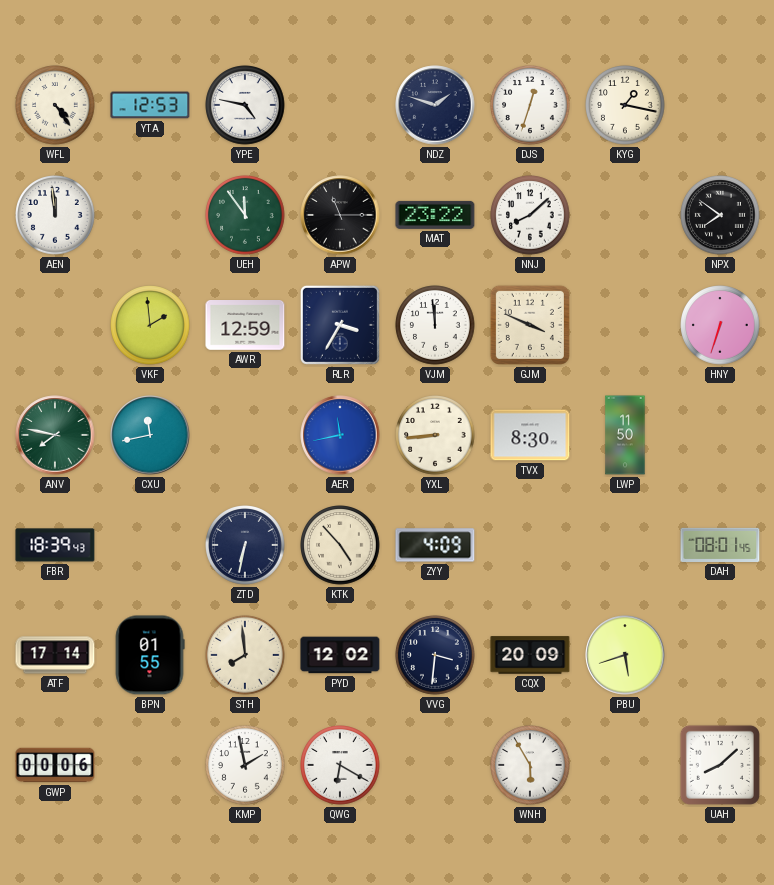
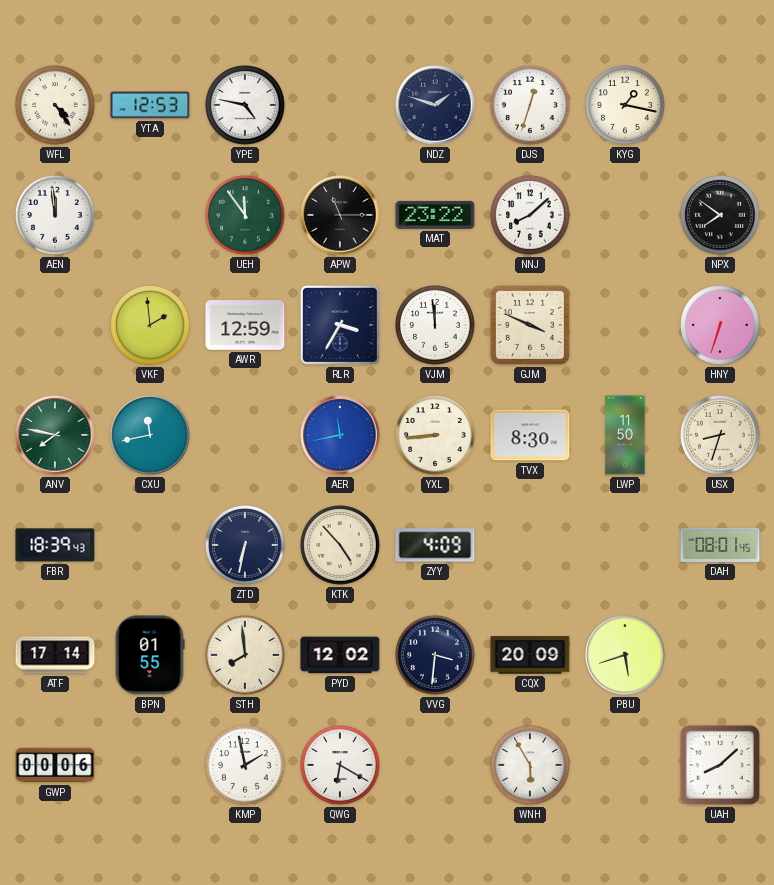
USX: none -> 8:33 (720, 435)
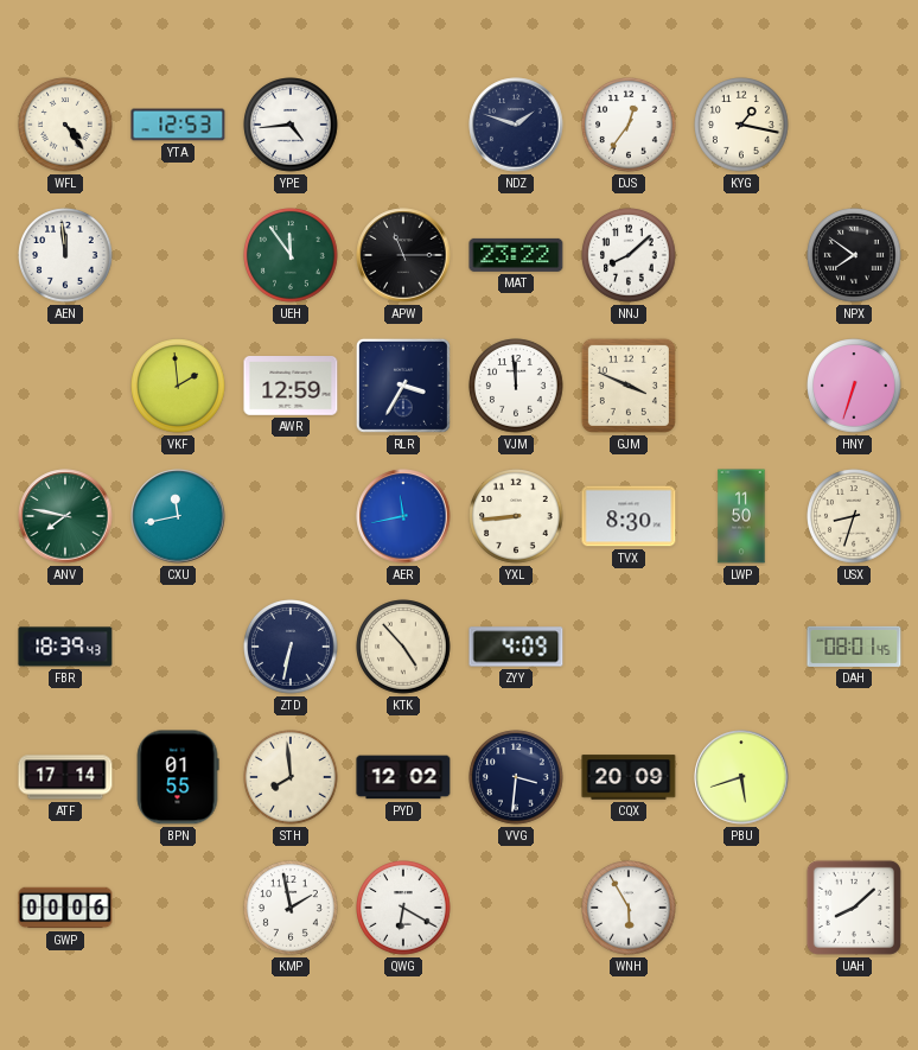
YPE: 4:47 -> 4:44 (291, 125)
DJS: 12:33 -> 12:36 (629, 125)
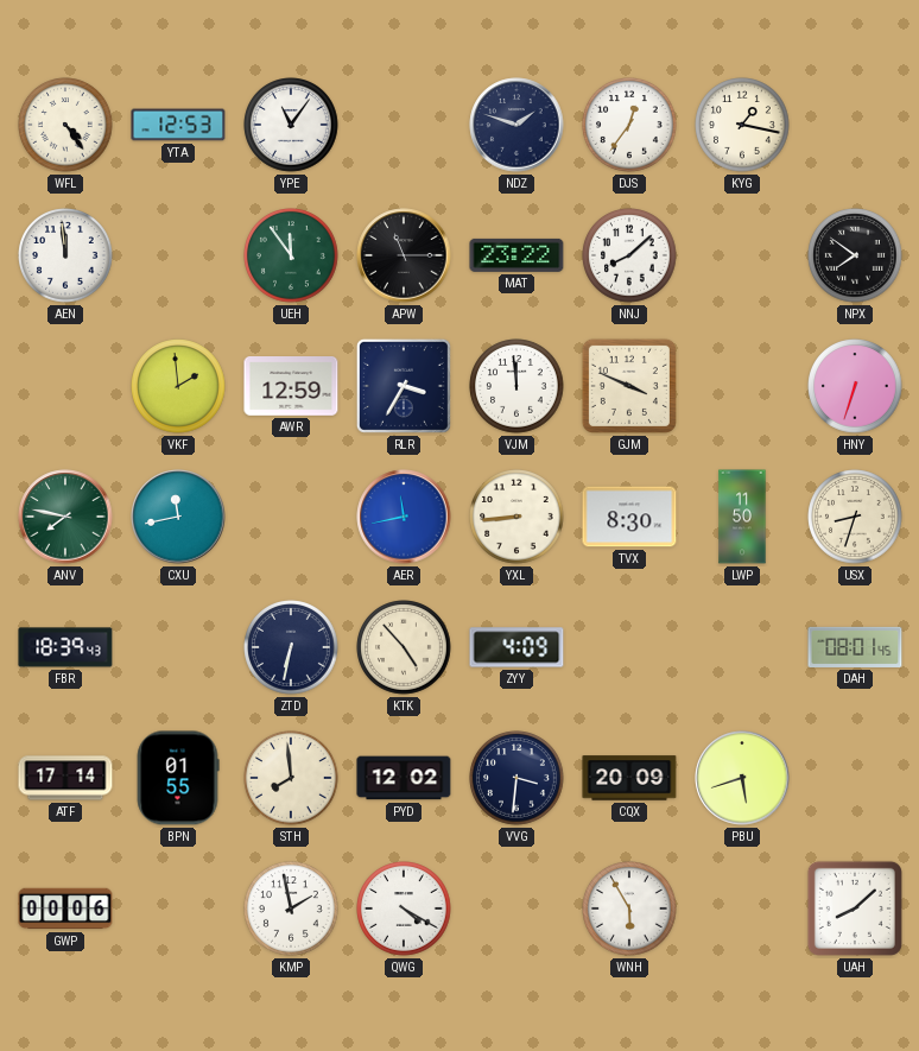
YPE: 4:44 -> 11:06 (291, 125)
QWG: 6:20 -> 4:20 (404, 908)
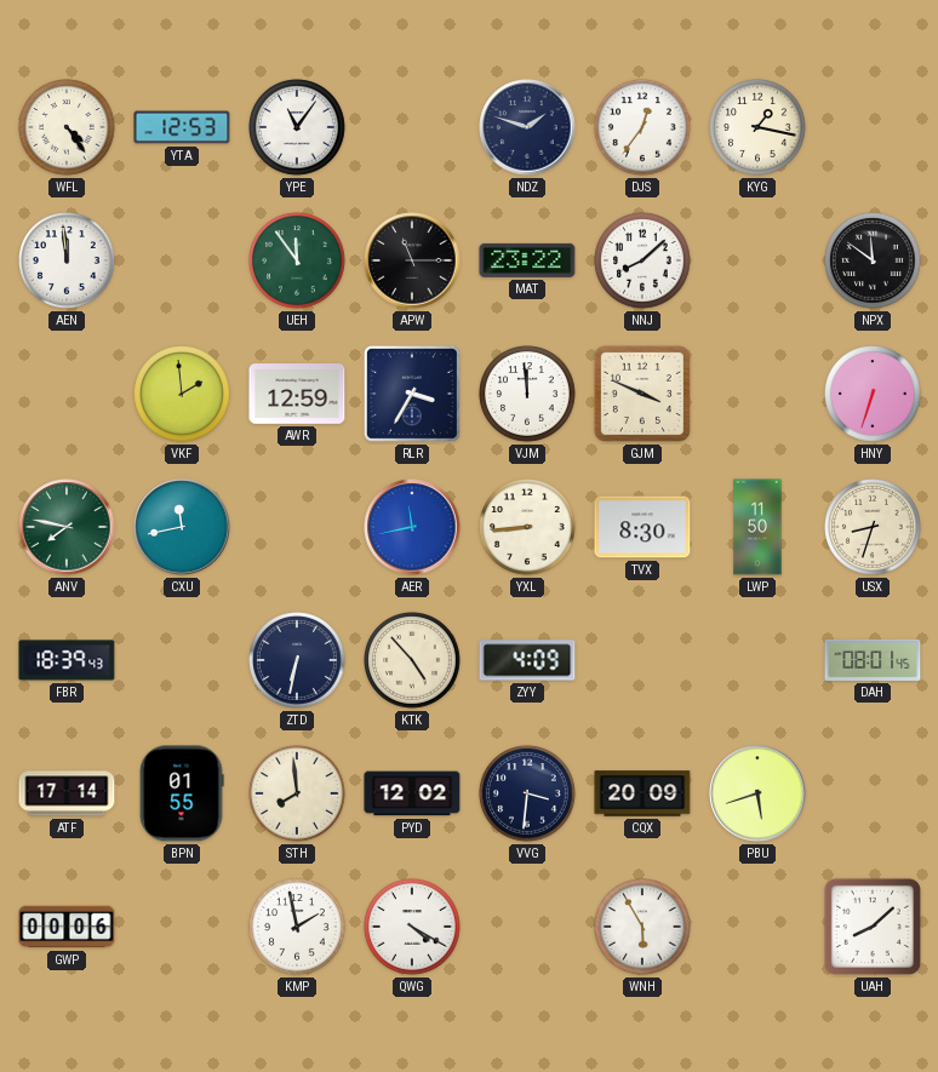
NPX: 7:51 -> 11:51 (873, 260)
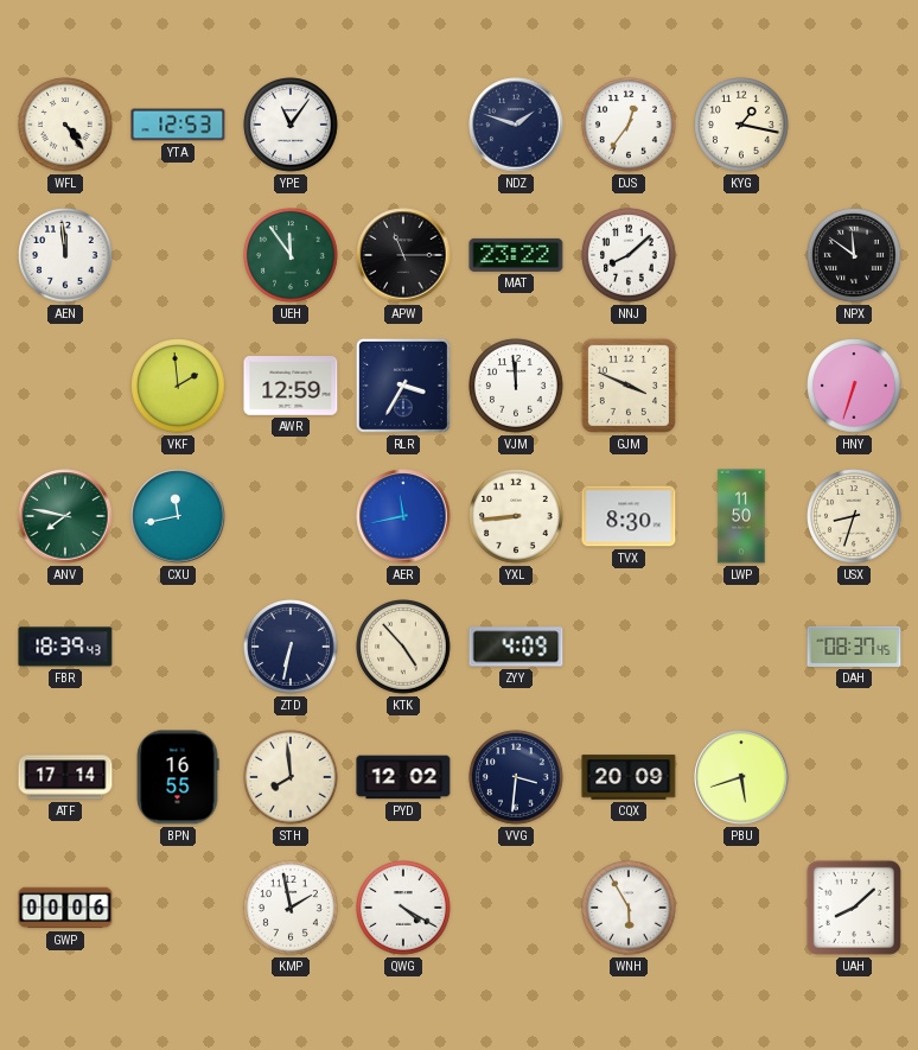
DAH: 08:01 -> 08:37 (854, 647)
BPN: 01:55 -> 16:55 (178, 777)
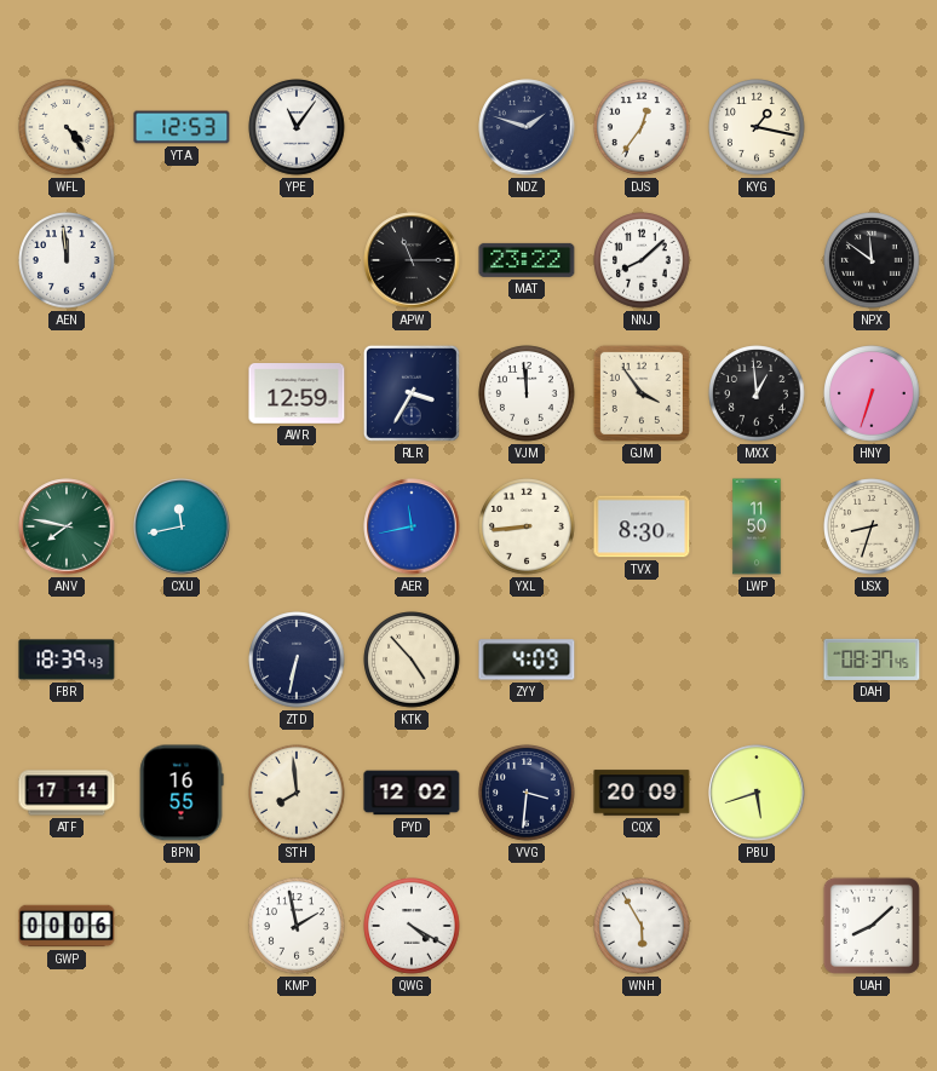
UEH: 11:54 -> none (291, 255)
VKF: 1:59 -> none (178, 386)
GJM: 3:49 -> 3:54 (642, 393)
MXX: none -> 12:59 (757, 393)
